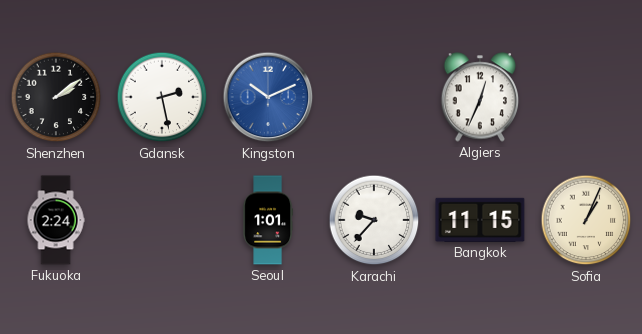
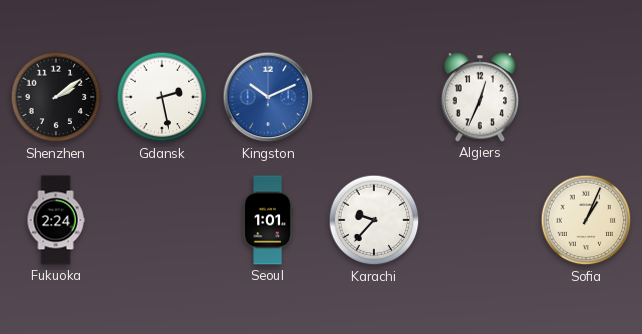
Bangkok: 11:15 -> none (480, 220)
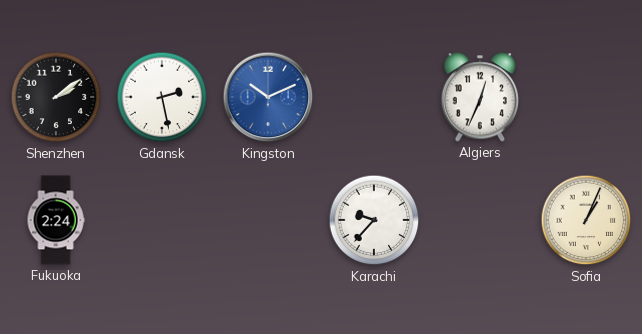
Seoul: 1:01 -> none (267, 220)
